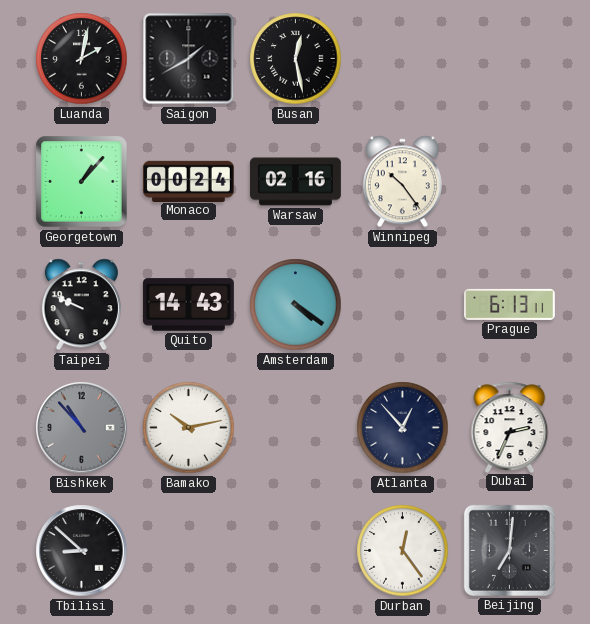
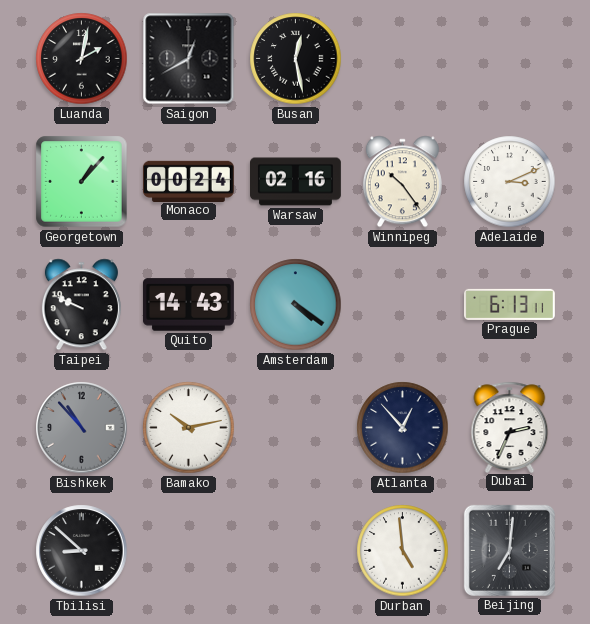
Saigon: 1:40 -> 12:40 (189, 59)
Adelaide: none -> 3:11 (510, 182)
Durban: 12:24 -> 4:59 (403, 551)
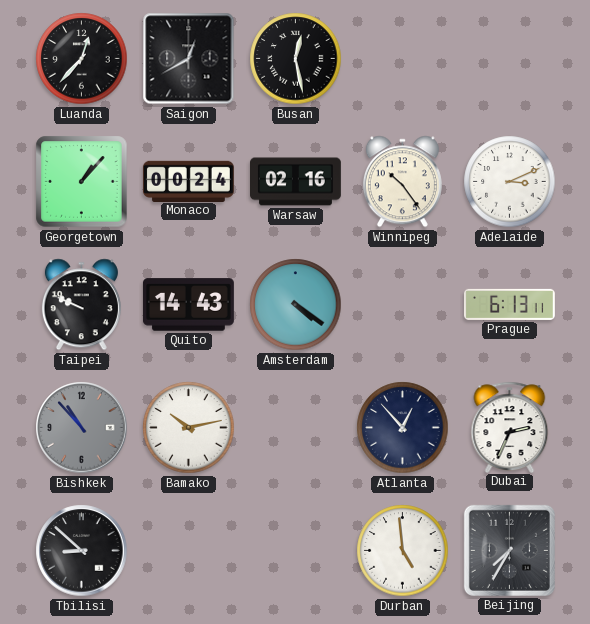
Luanda: 2:02 -> 12:37 (82, 59)
Beijing: 7:01 -> 7:35 (509, 550)
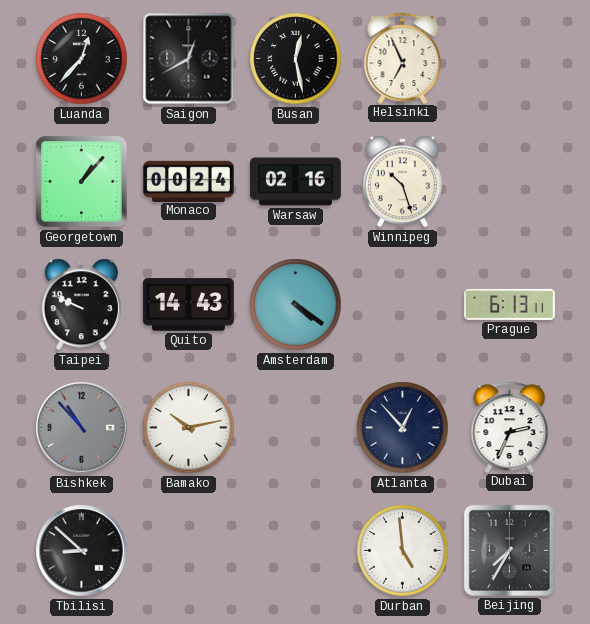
Helsinki: none -> 6:56 (403, 58)
Winnipeg: 10:24 -> 10:27 (402, 182)
Adelaide: 3:11 -> none (510, 182)
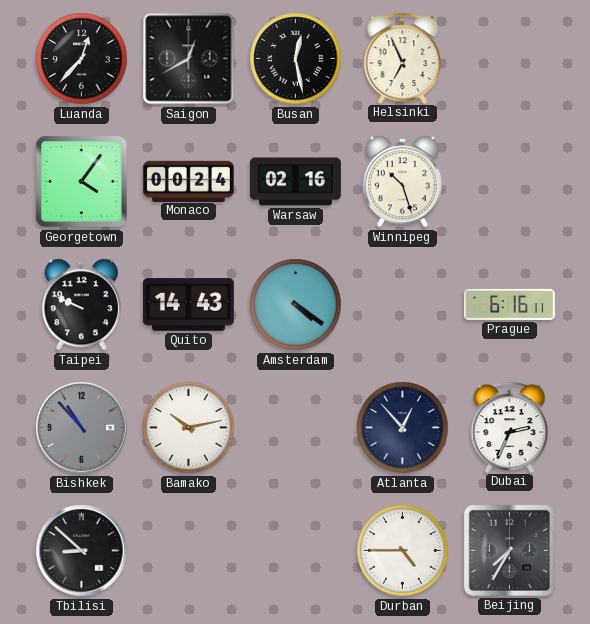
Georgetown: 1:07 -> 4:06 (82, 182)
Prague: 6:13 -> 6:16 (509, 304)
Durban: 4:59 -> 4:45 (403, 551)
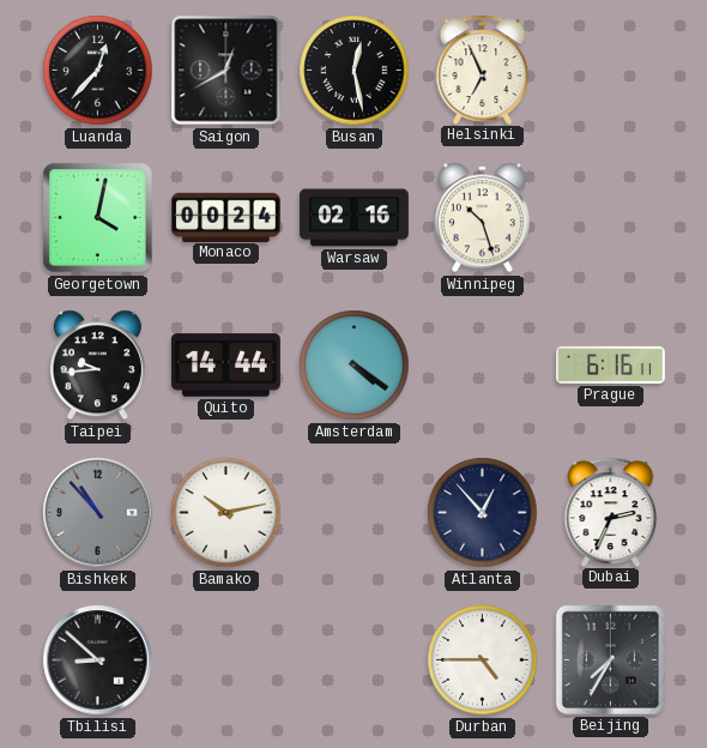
Georgetown: 4:06 -> 4:02 (98, 218)
Taipei: 9:49 -> 9:44 (97, 366)
Quito: 14:43 -> 14:44 (225, 366)
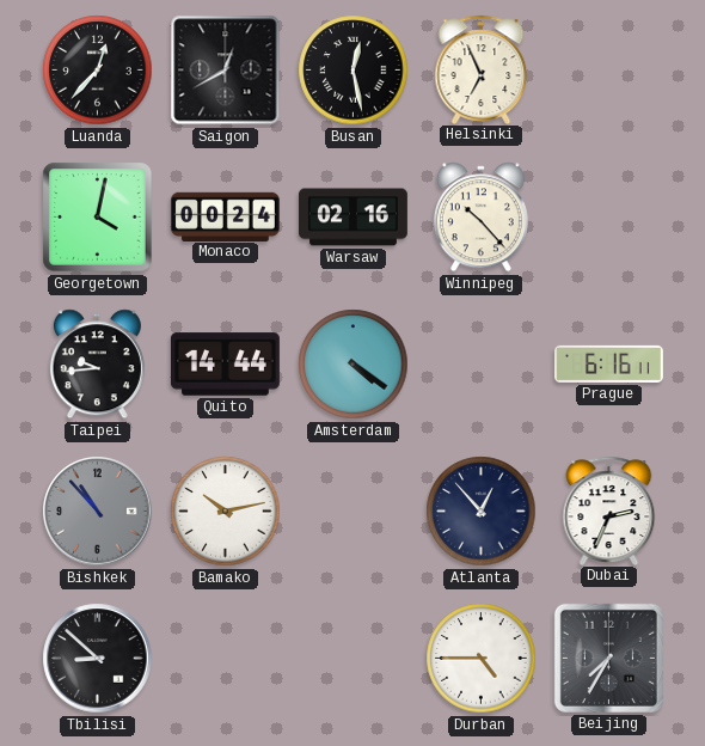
Winnipeg: 10:27 -> 10:23 (480, 218)
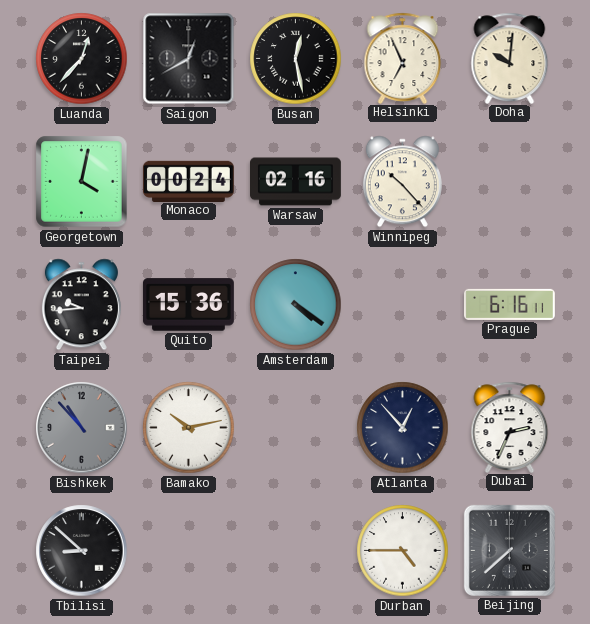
Doha: none -> 10:01 (510, 58)
Quito: 14:44 -> 15:36 (188, 305)
Beijing: 7:35 -> 7:38 (509, 550)
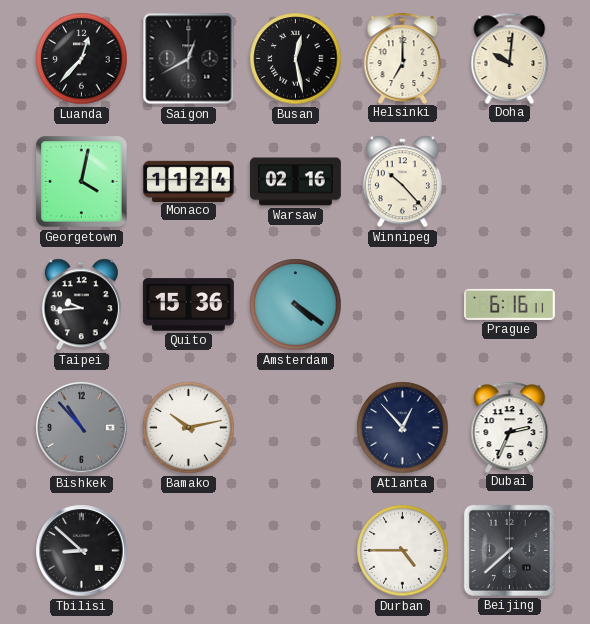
Helsinki: 6:56 -> 7:00 (403, 58)
Monaco: 00:24 -> 11:24 (188, 181)
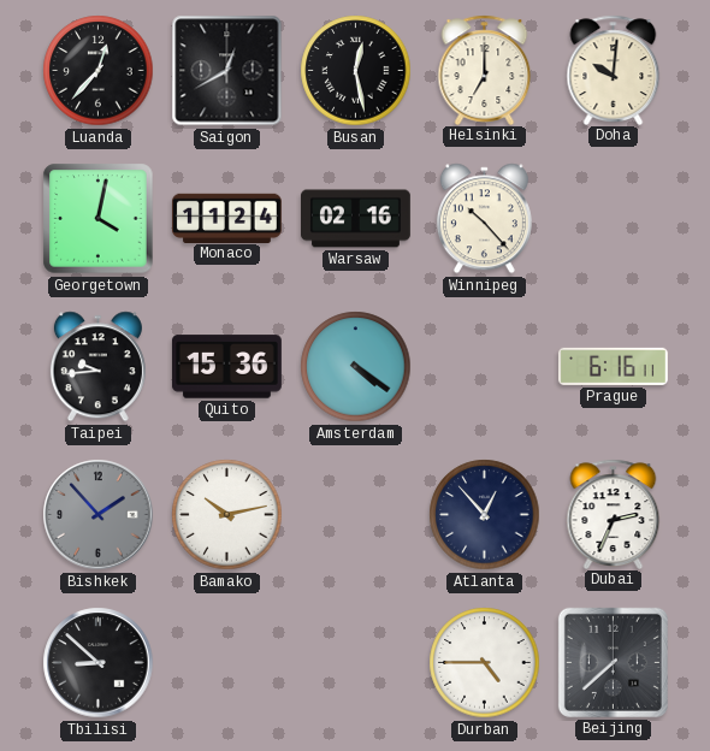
Bishkek: 10:53 -> 1:53 (99, 515)
